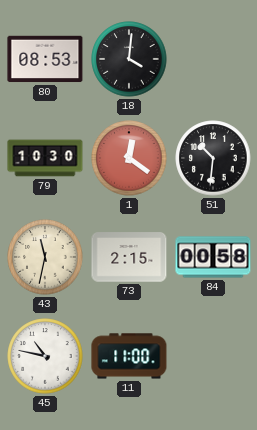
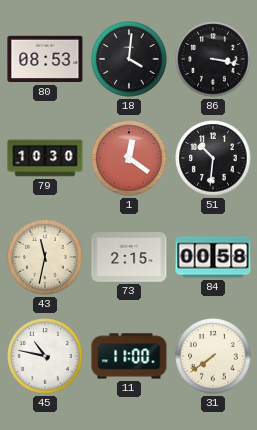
86: none -> 3:17 (213, 59)
31: none -> 7:39 (213, 356)
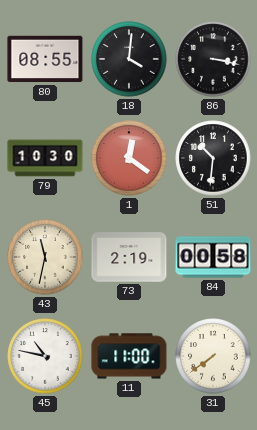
80: 08:53 -> 08:55 (45, 59)
73: 2:15 -> 2:19 (129, 257)
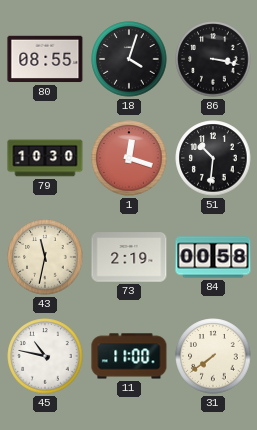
18: 4:01 -> 4:03 (129, 59)
1: 12:21 -> 12:18 (129, 158)
